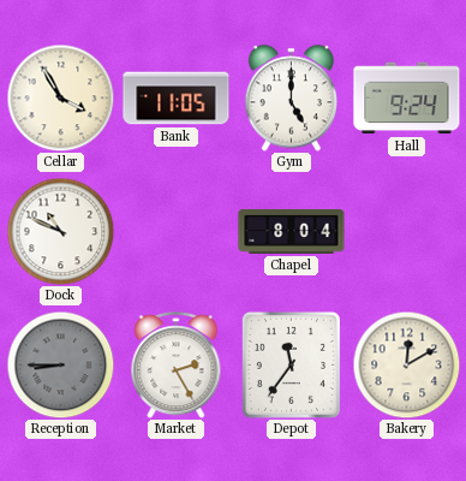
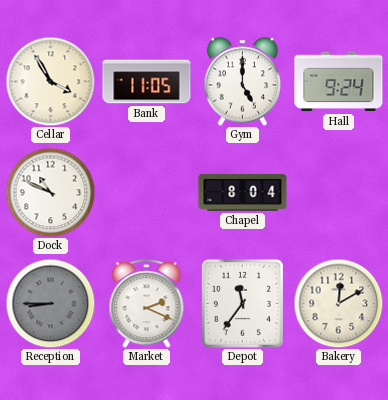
Market: 2:25 -> 2:19 (147, 304)
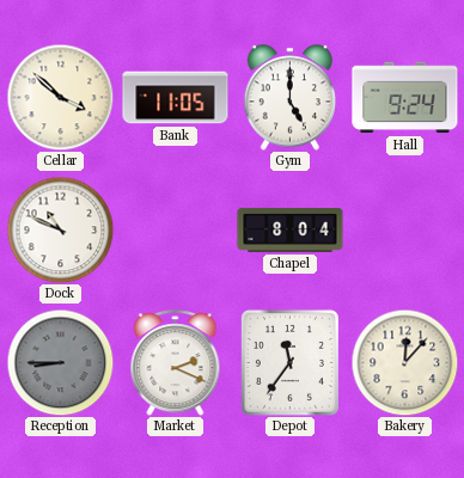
Cellar: 3:55 -> 3:52 (60, 97)
Bakery: 12:10 -> 12:07 (404, 362)
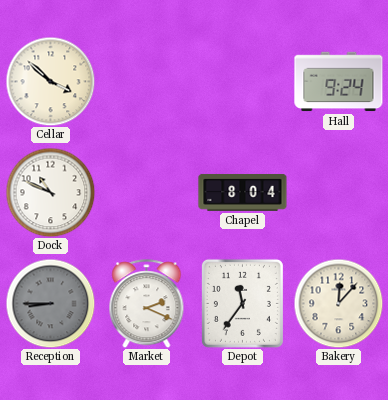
Bank: 11:05 -> none (176, 98)
Gym: 5:00 -> none (291, 98)
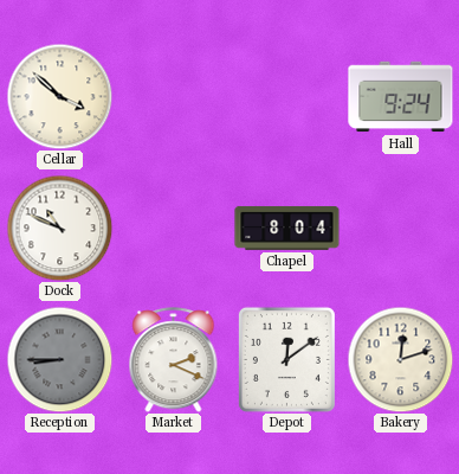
Depot: 11:36 -> 12:09 (286, 359)
Bakery: 12:07 -> 12:12 (400, 359)
